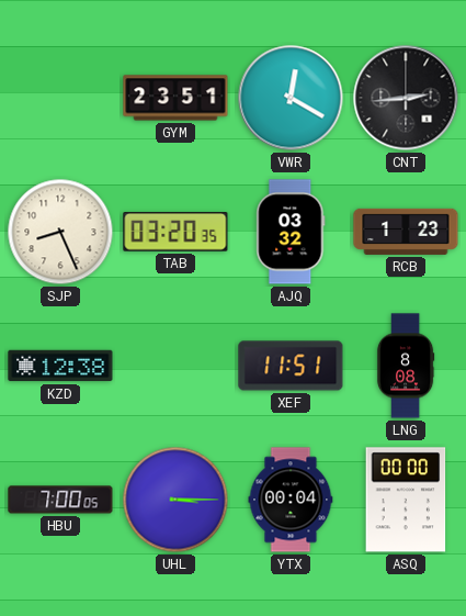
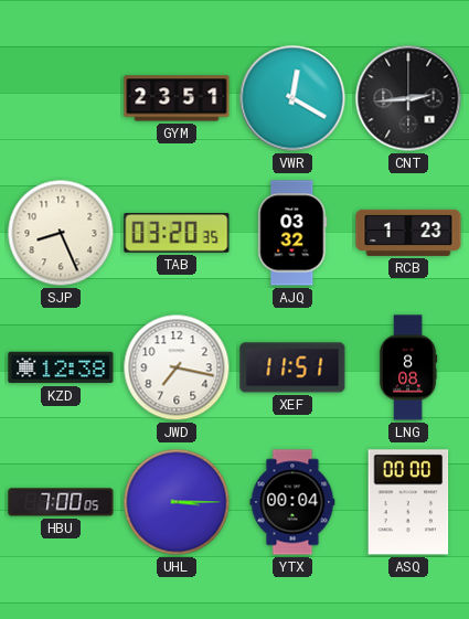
JWD: none -> 7:17 (177, 367)
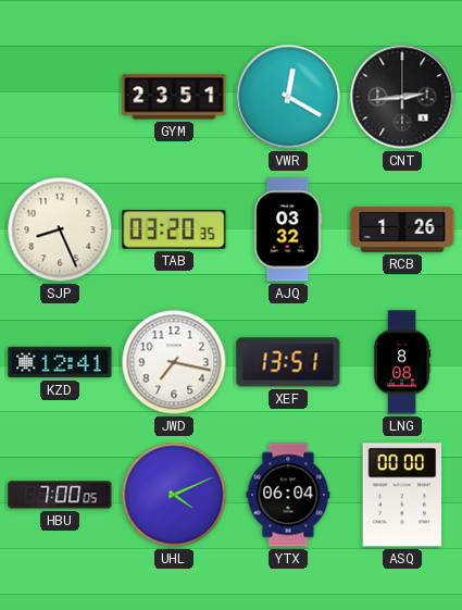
RCB: 1:23 -> 1:26 (402, 229)
KZD: 12:38 -> 12:41 (60, 362)
XEF: 11:51 -> 13:51 (288, 362)
UHL: 3:15 -> 4:11 (174, 495)
YTX: 00:04 -> 06:04 (288, 495)
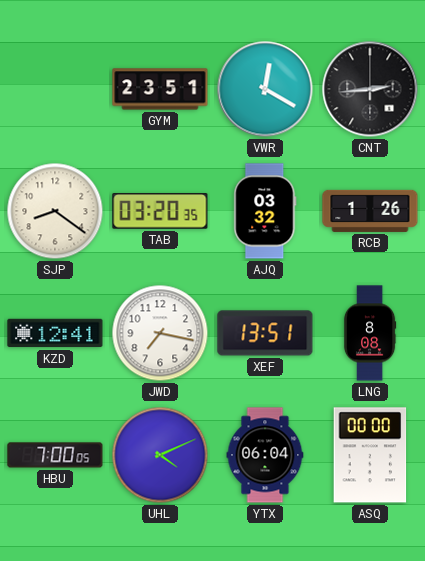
SJP: 8:26 -> 8:21 (55, 211)
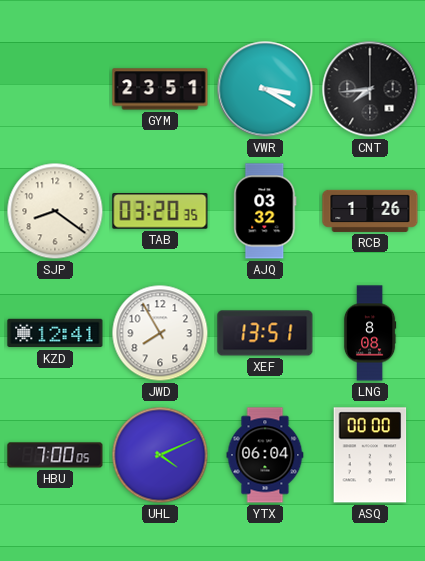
VWR: 12:20 -> 3:20 (265, 89)
CNT: 2:44 -> 7:44 (370, 89)
JWD: 7:17 -> 7:55 (160, 333)
